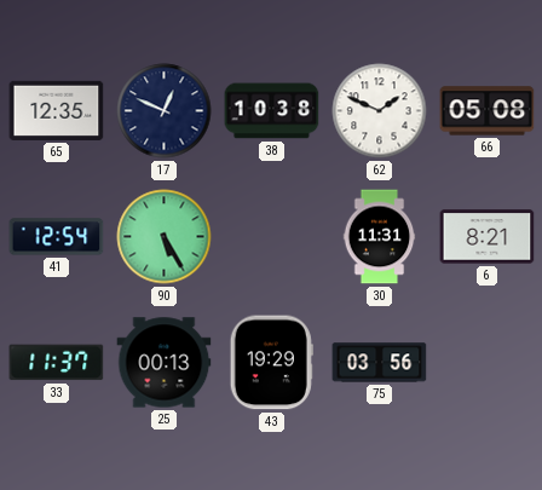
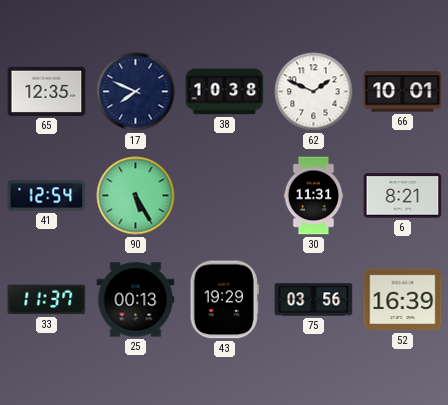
17: 12:49 -> 7:49 (136, 92)
66: 05:08 -> 10:01 (403, 92)
52: none -> 16:39 (403, 300)
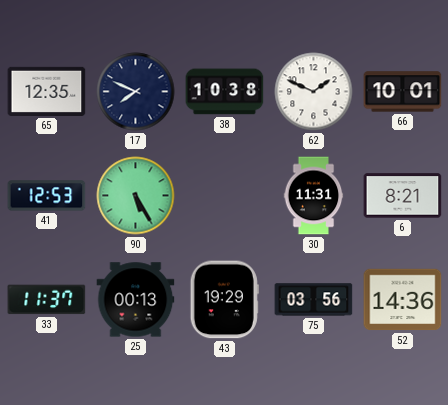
41: 12:54 -> 12:53 (47, 196)
52: 16:39 -> 14:36 (403, 300)
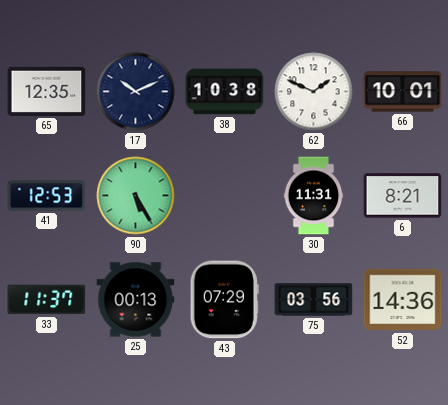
17: 7:49 -> 10:11 (136, 92)
43: 19:29 -> 07:29 (224, 300)
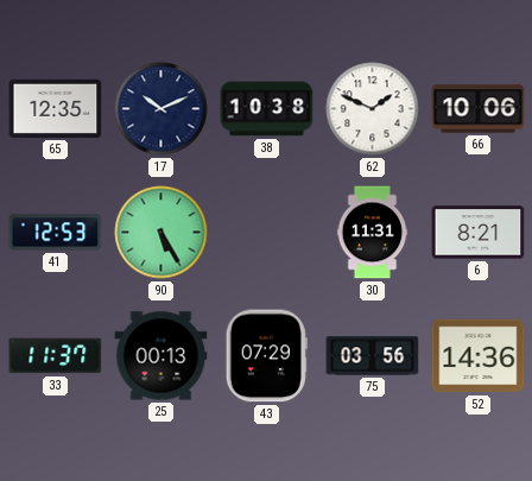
66: 10:01 -> 10:06 (479, 109)
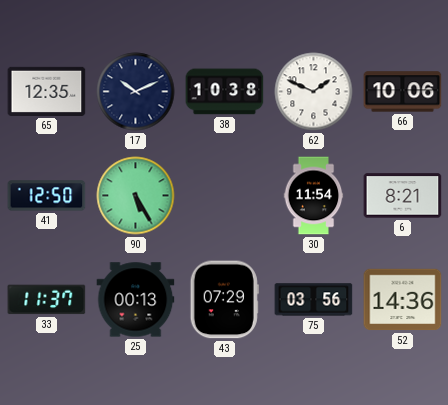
41: 12:53 -> 12:50 (47, 196)
30: 11:31 -> 11:54 (314, 196)
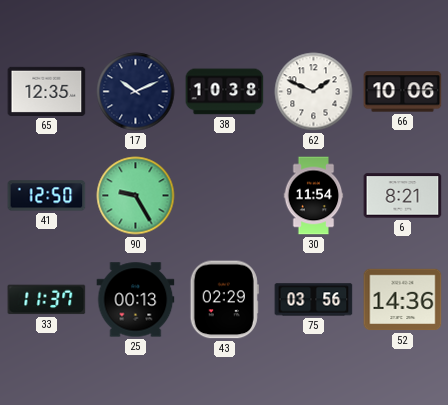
90: 5:25 -> 9:25 (136, 196)
43: 07:29 -> 02:29 (224, 300)
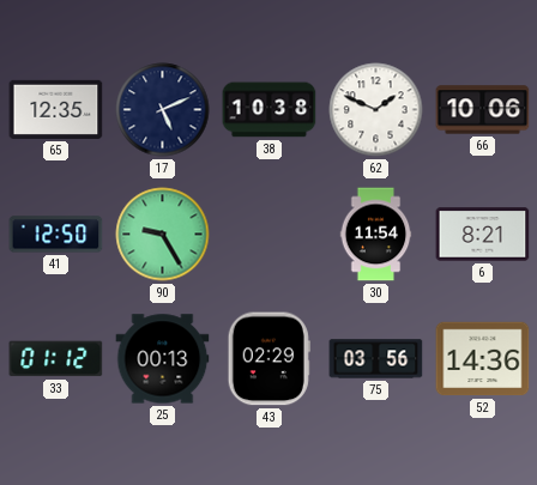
17: 10:11 -> 5:11 (163, 110)
33: 11:37 -> 01:12 (56, 359)
